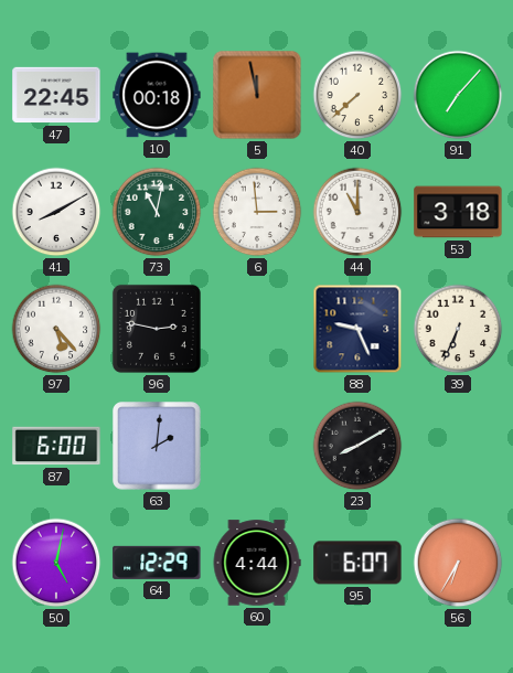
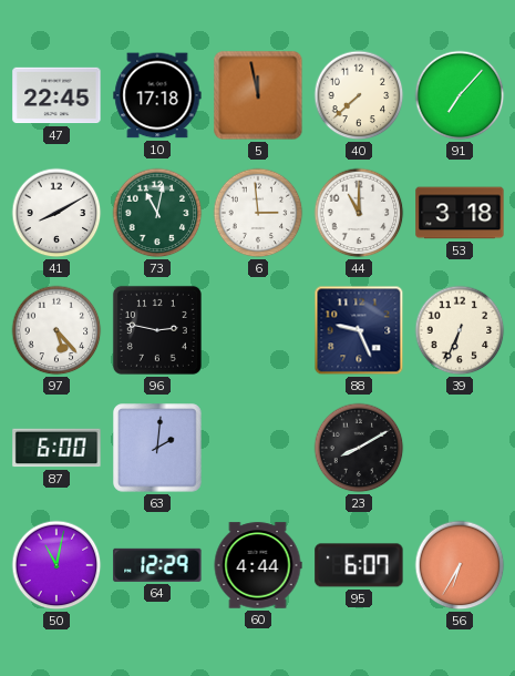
10: 00:18 -> 17:18 (157, 95)
50: 5:02 -> 11:02 (56, 565)
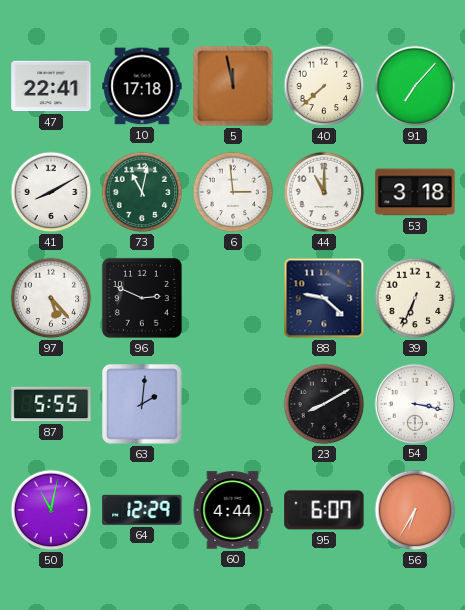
47: 22:45 -> 22:41 (51, 86)
96: 2:47 -> 2:49 (142, 298)
88: 9:26 -> 9:22 (324, 298)
87: 6:00 -> 5:55 (51, 404)
54: none -> 3:17 (414, 403)
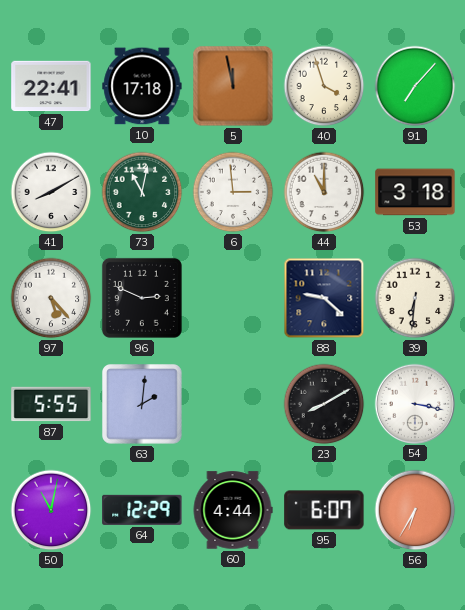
40: 7:38 -> 3:57 (324, 86)
39: 6:34 -> 6:31 (415, 298)
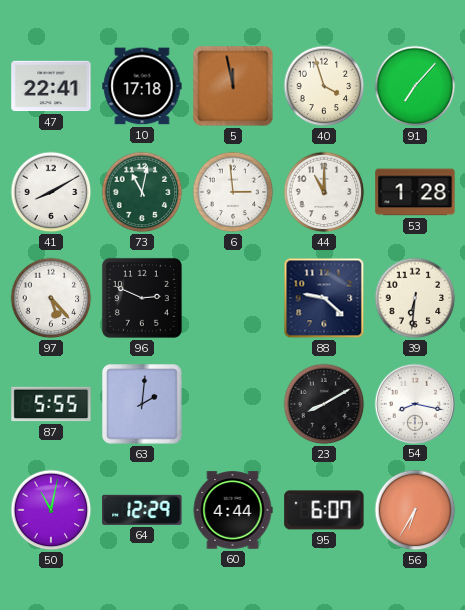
53: 3:18 -> 1:28 (415, 192)
54: 3:17 -> 8:17 (414, 403)
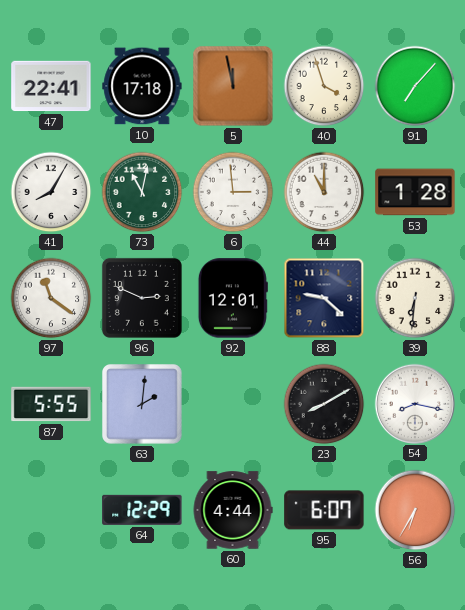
41: 8:10 -> 8:05 (51, 192)
97: 5:23 -> 11:21 (51, 298)
92: none -> 12:01 (233, 298)
50: 11:02 -> none (51, 510)
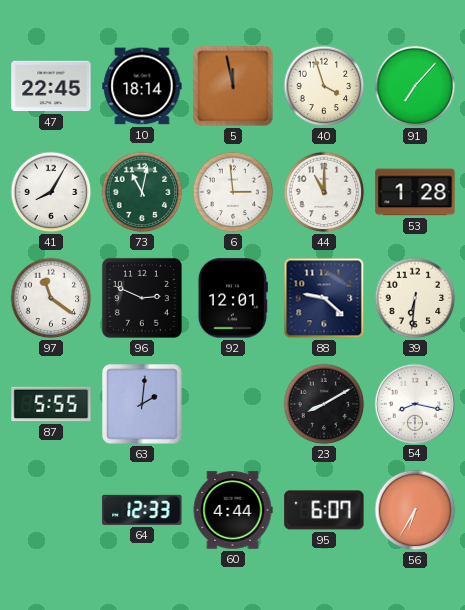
47: 22:41 -> 22:45 (51, 86)
10: 17:18 -> 18:14 (142, 86)
64: 12:29 -> 12:33 (142, 510)
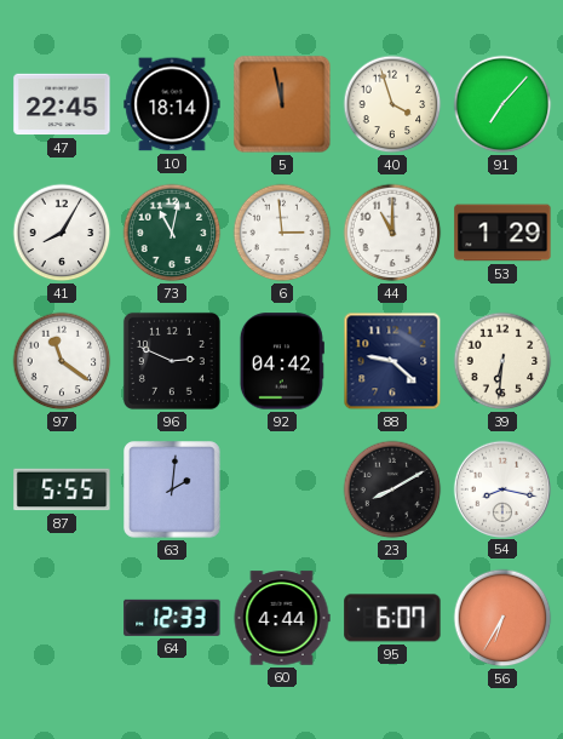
53: 1:28 -> 1:29 (502, 233)
92: 12:01 -> 04:42 (282, 361)
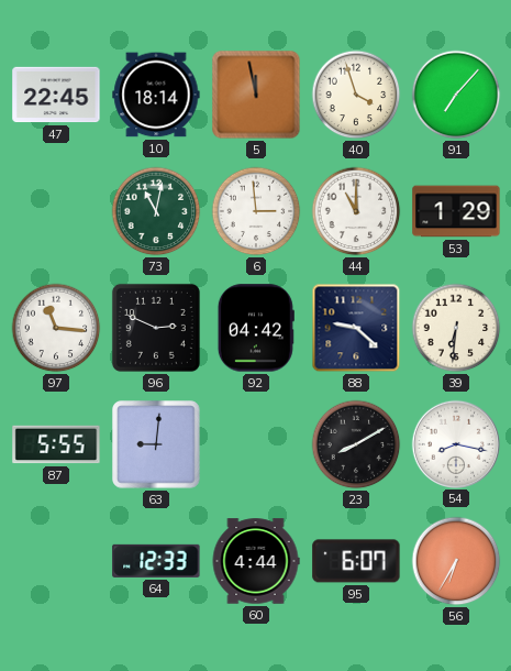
41: 8:05 -> none (62, 233)
97: 11:21 -> 11:16 (56, 328)
63: 2:01 -> 9:01 (156, 444)
